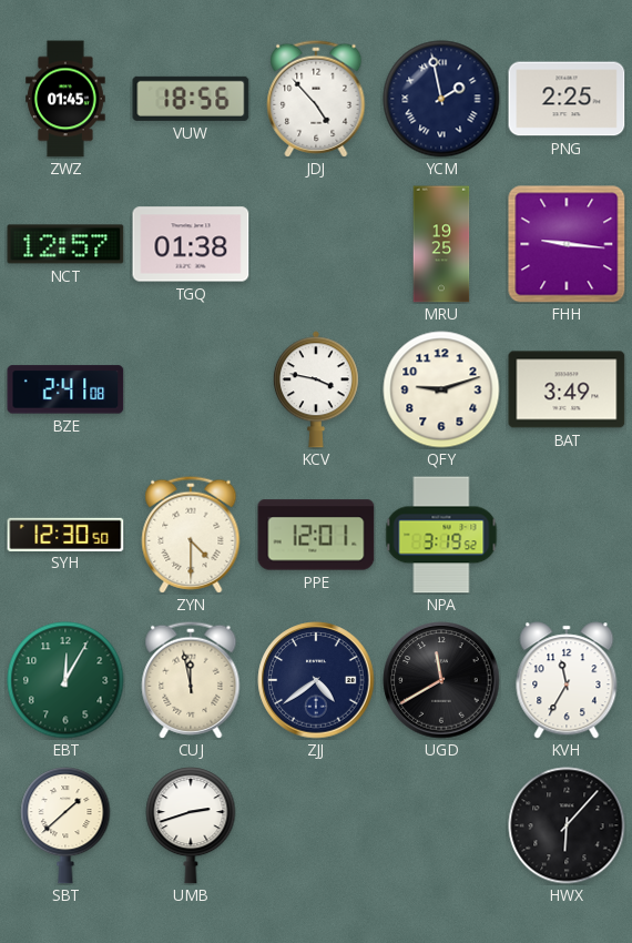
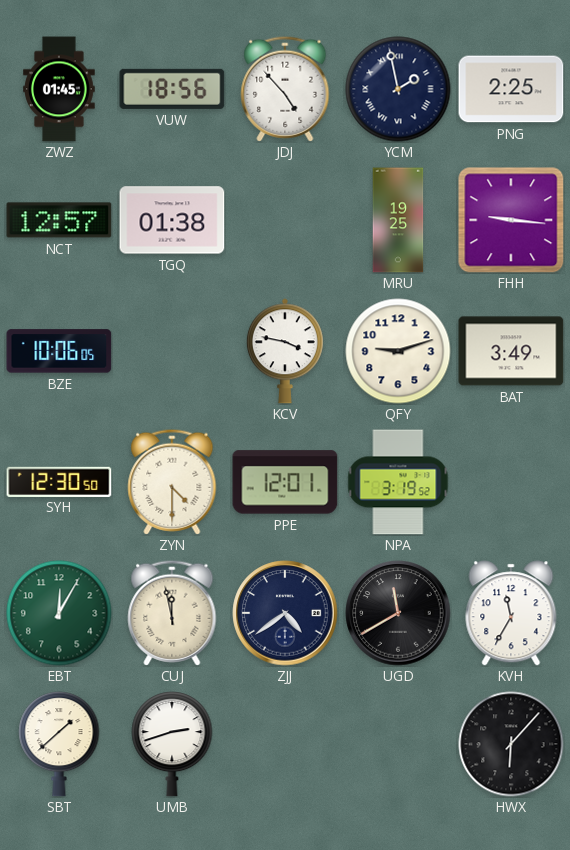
BZE: 2:41 -> 10:06 (59, 351)
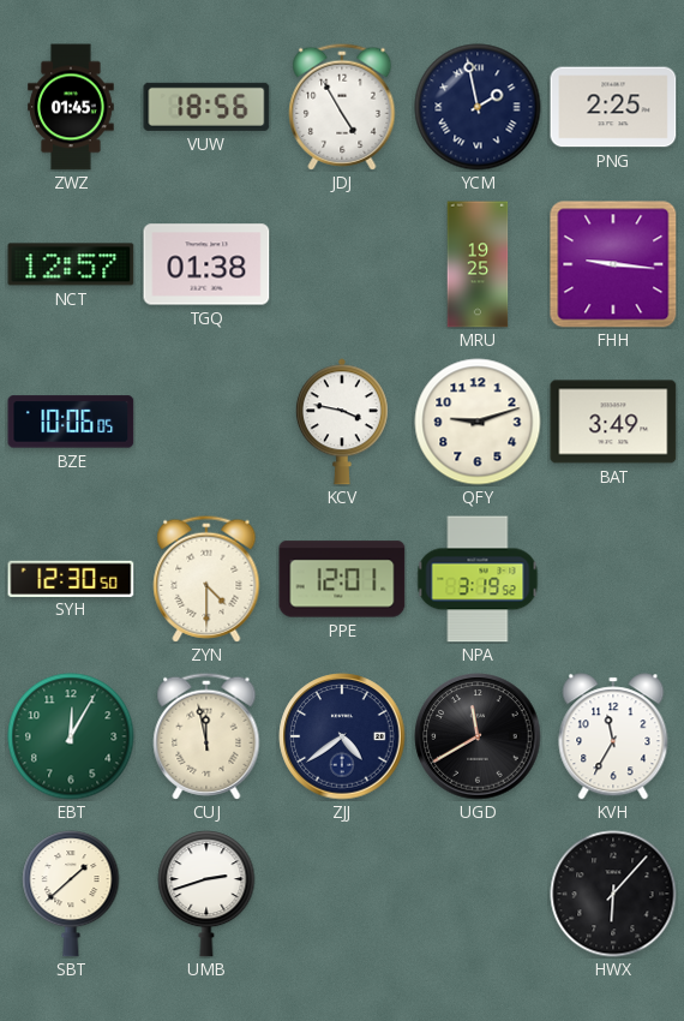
JDJ: 4:53 -> 4:55 (342, 107)
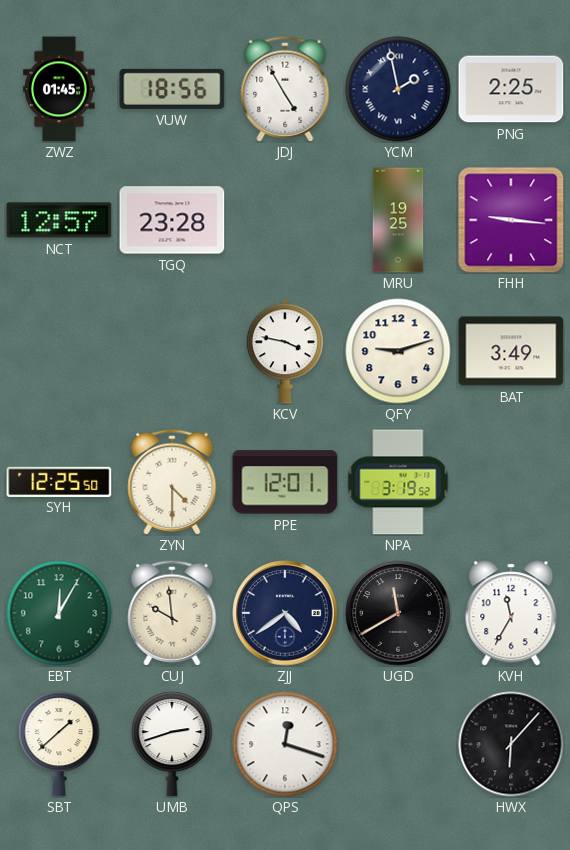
TGQ: 01:38 -> 23:28 (172, 220)
BZE: 10:06 -> none (71, 422)
SYH: 12:30 -> 12:25 (59, 481)
CUJ: 11:58 -> 9:59 (172, 613)
QPS: none -> 12:18 (285, 744)
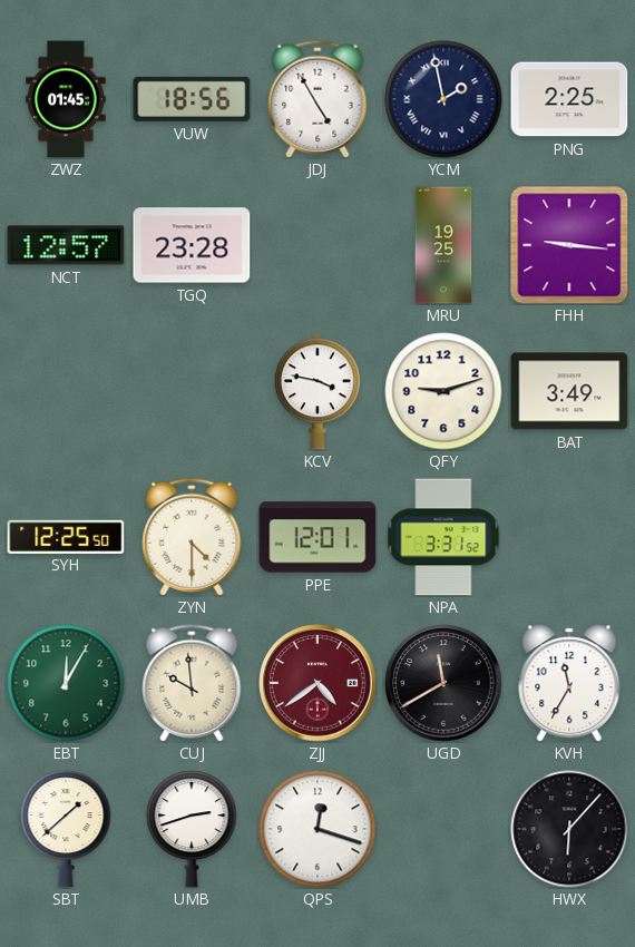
NPA: 3:19 -> 3:31 (443, 537)
ZJJ dial: navy -> burgundy (317, 683)
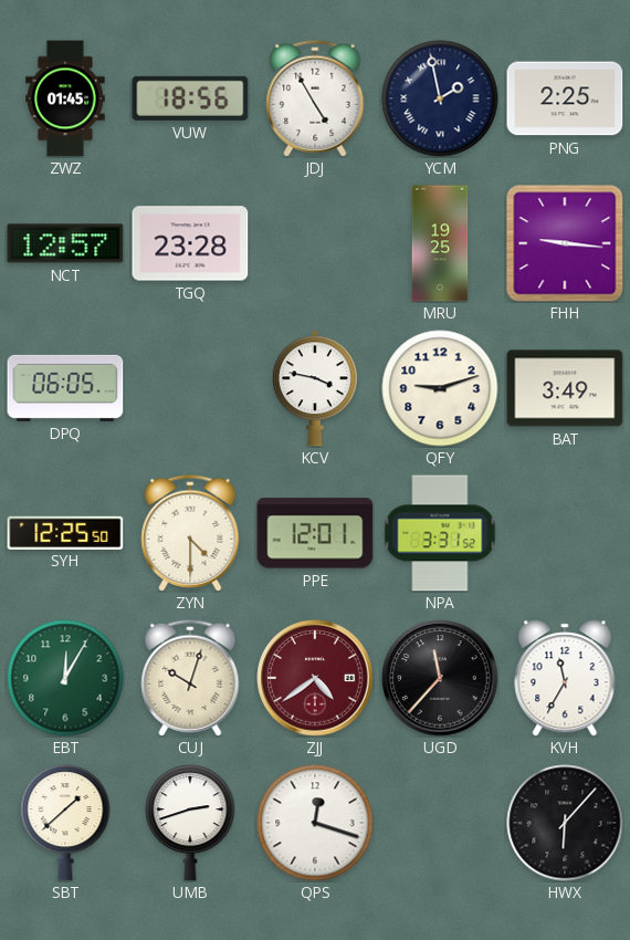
DPQ: none -> 06:05 (65, 388)
CUJ: 9:59 -> 10:03 (190, 678)
UGD: 11:40 -> 11:37 (440, 678)
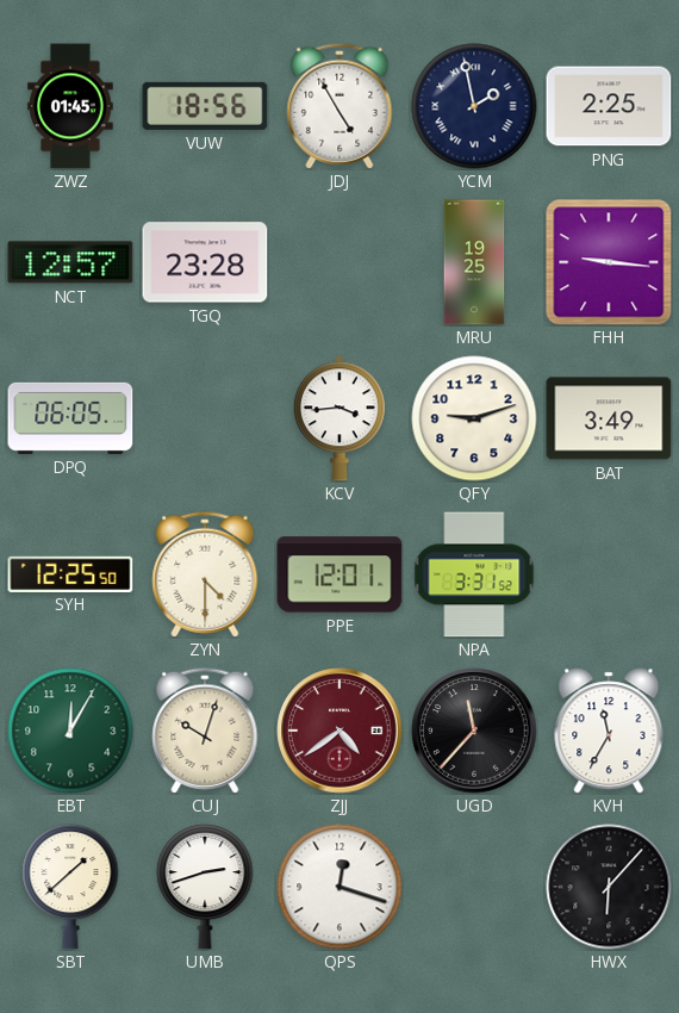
KCV: 3:47 -> 3:44 (339, 418)
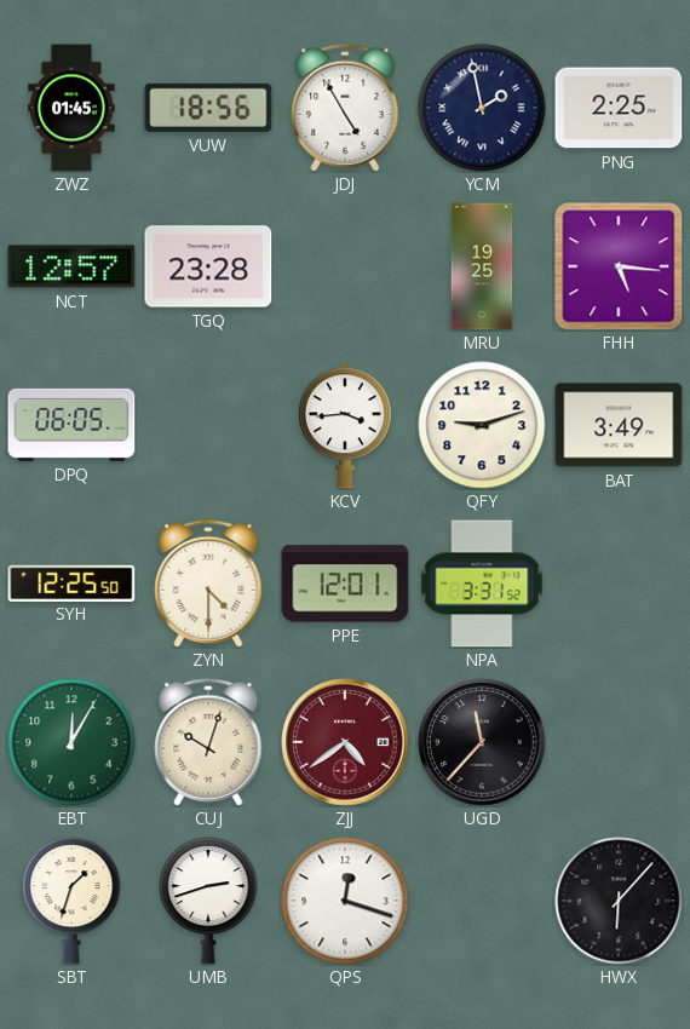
FHH: 9:16 -> 5:16 (619, 266)
KVH: 11:35 -> none (609, 731)
SBT: 1:38 -> 1:33 (71, 901)
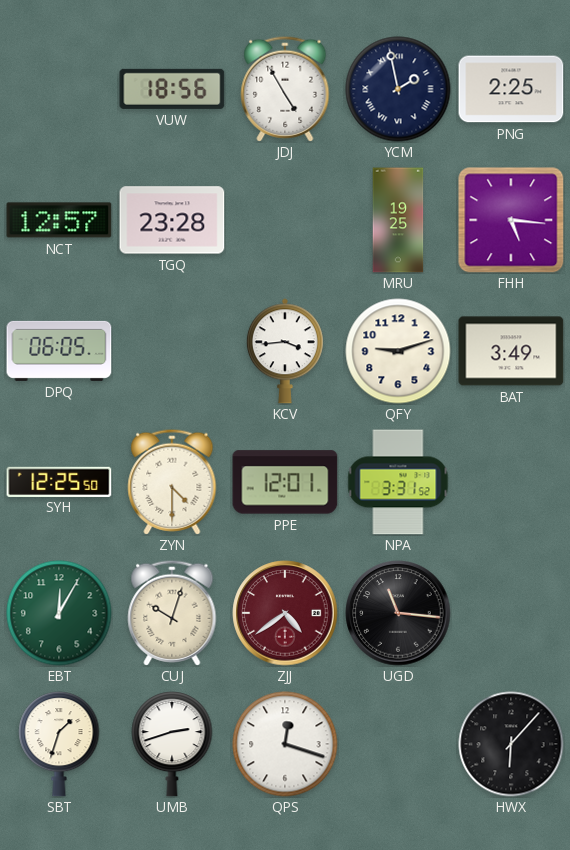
ZWZ: 01:45 -> none (73, 108)
UGD: 11:37 -> 11:16 (398, 613)
